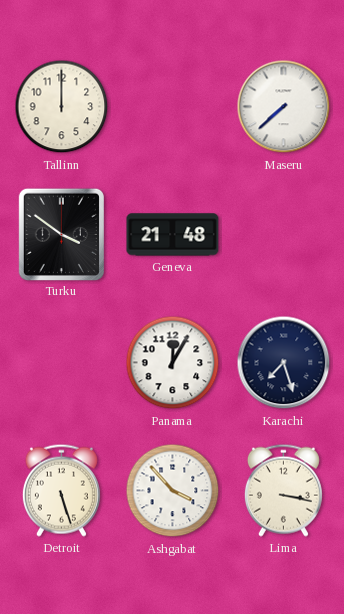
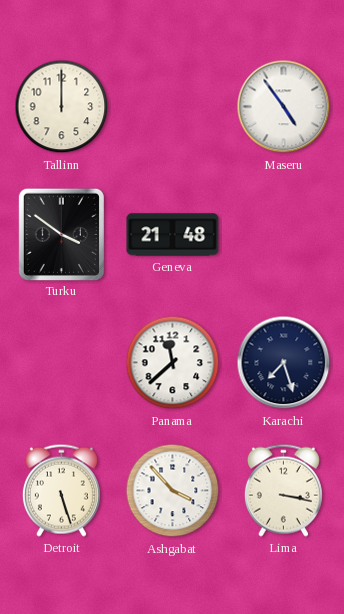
Maseru: 7:38 -> 4:54 (284, 107)
Panama: 12:05 -> 11:38 (173, 363)
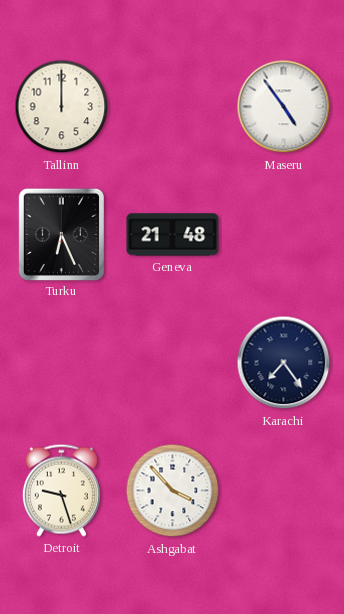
Turku: 3:51 -> 6:26 (61, 234)
Panama: 11:38 -> none (173, 363)
Karachi: 7:27 -> 7:24 (284, 363)
Detroit: 5:27 -> 9:27 (61, 490)
Lima: 3:17 -> none (283, 490)
